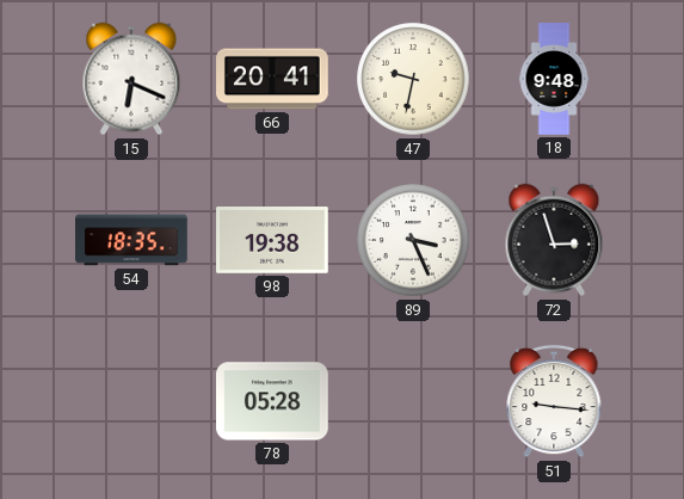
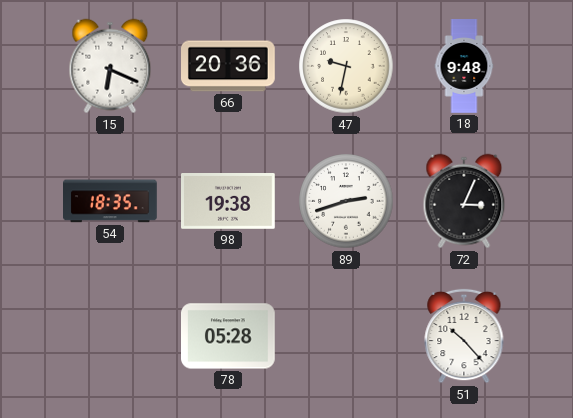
66: 20:41 -> 20:36 (229, 66)
89: 3:26 -> 2:42 (346, 201)
72: 2:57 -> 3:04 (464, 201)
51: 9:16 -> 10:23 (464, 336)
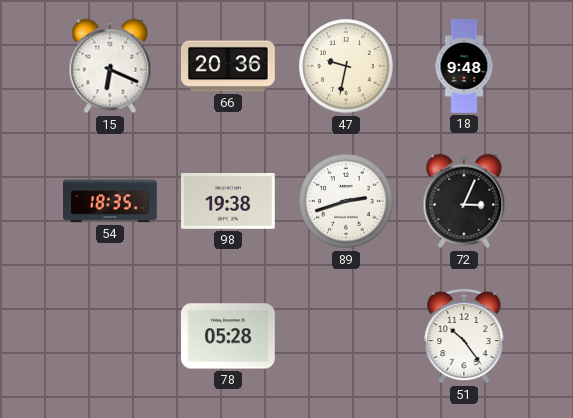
51: 10:23 -> 10:24 (464, 336)
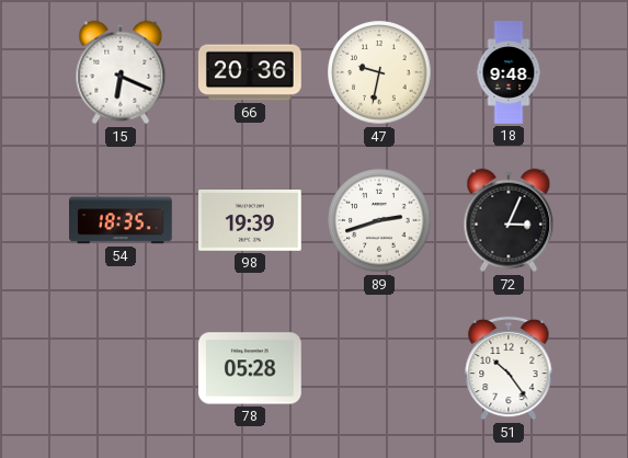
98: 19:38 -> 19:39 (251, 221)
